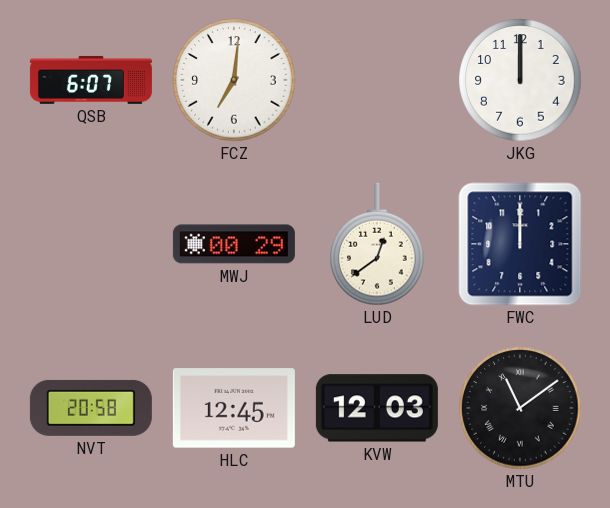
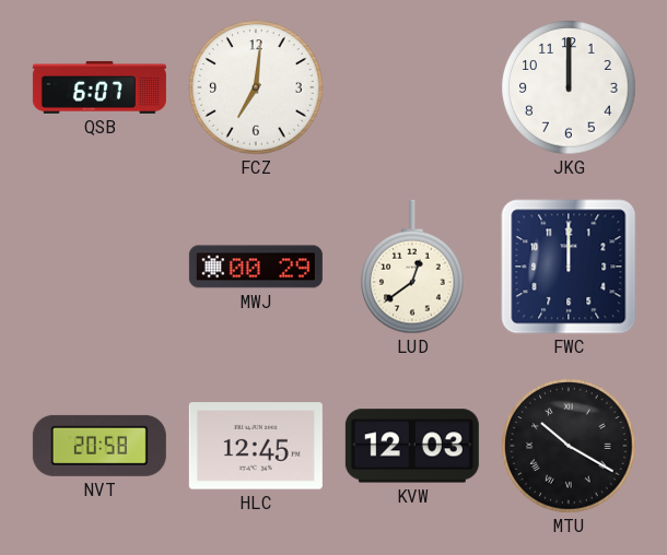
MTU: 11:09 -> 10:20 (569, 446)
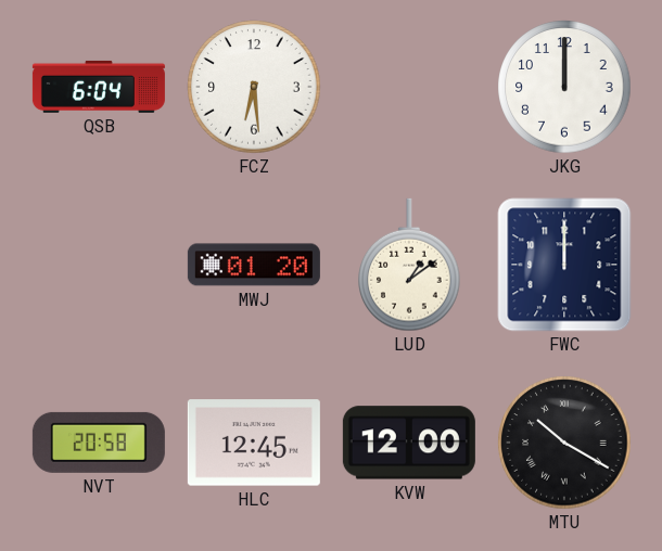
QSB: 6:07 -> 6:04 (99, 87)
FCZ: 7:01 -> 6:29 (254, 87)
MWJ: 00:29 -> 01:20 (254, 265)
LUD: 12:39 -> 1:09 (409, 265)
KVW: 12:03 -> 12:00 (409, 443)
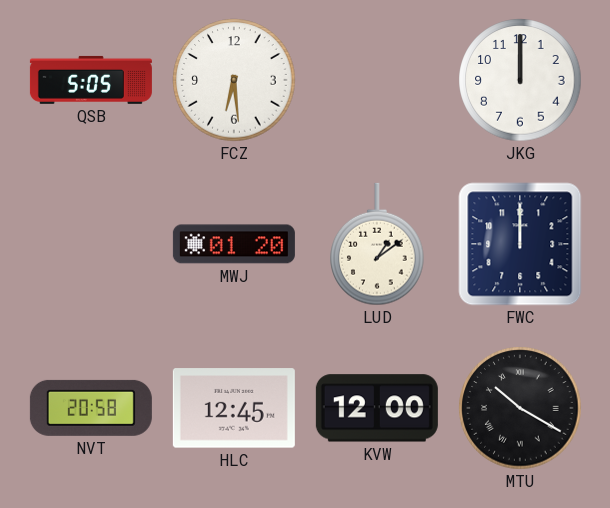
QSB: 6:04 -> 5:05 (91, 80)
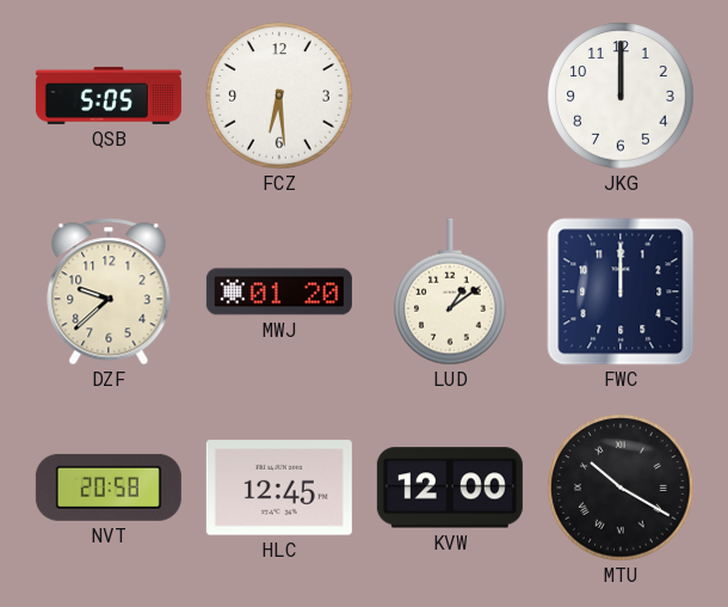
DZF: none -> 9:38 (109, 292)
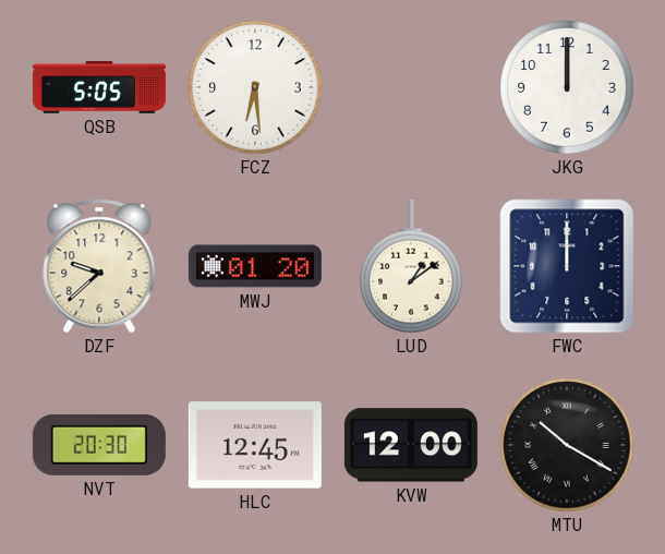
NVT: 20:58 -> 20:30 (99, 445)
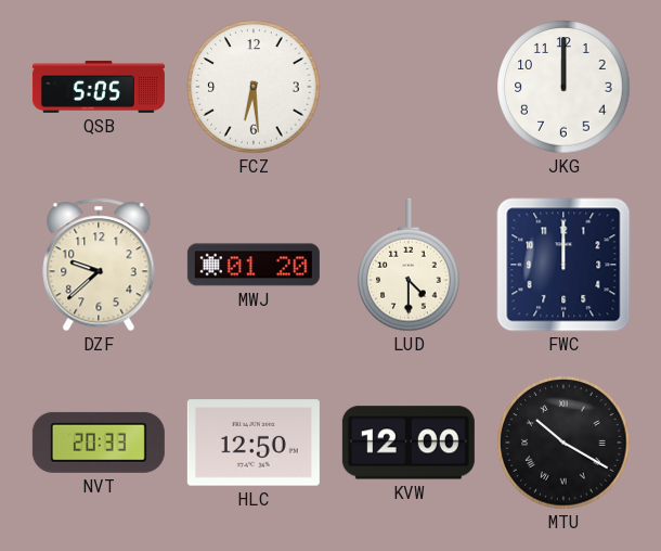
LUD: 1:09 -> 4:30 (409, 265)
NVT: 20:30 -> 20:33 (99, 443)
HLC: 12:45 -> 12:50 (254, 443)
